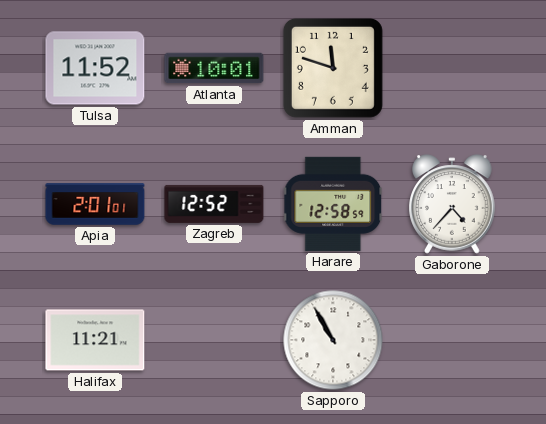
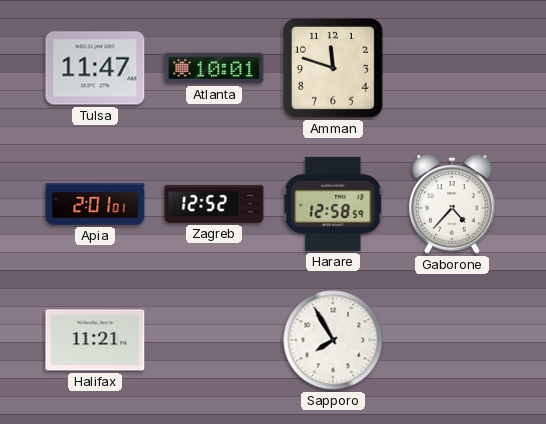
Tulsa: 11:52 -> 11:47 (95, 68)
Sapporo: 10:55 -> 7:55 (333, 340)
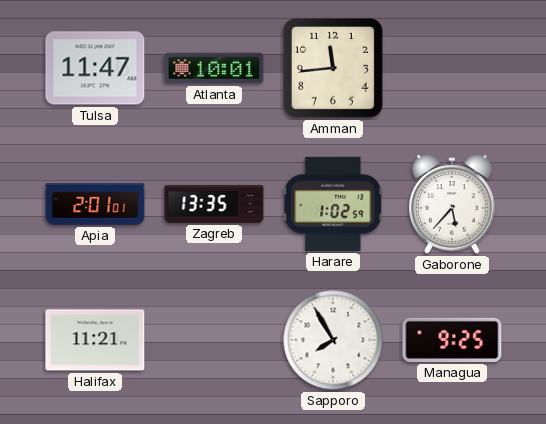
Amman: 11:48 -> 11:44 (333, 68)
Zagreb: 12:52 -> 13:35 (214, 204)
Harare: 12:58 -> 1:02 (334, 204)
Gaborone: 4:37 -> 5:37 (452, 204)
Managua: none -> 9:25 (452, 340)
